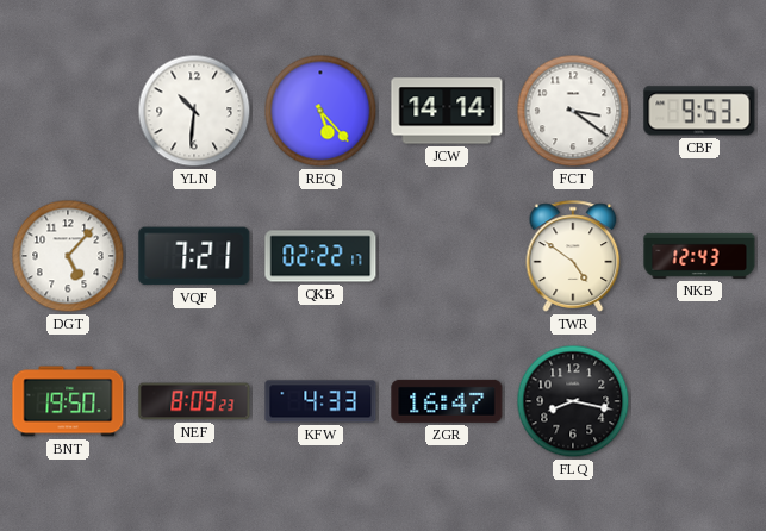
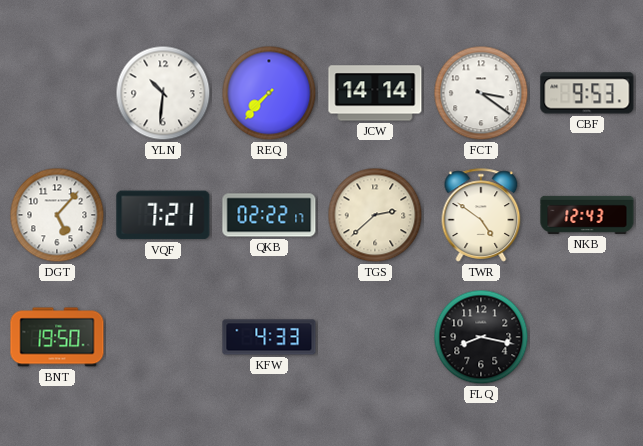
REQ: 5:23 -> 7:37 (269, 93)
TGS: none -> 2:38 (375, 215)
NEF: 8:09 -> none (194, 401)
ZGR: 16:47 -> none (447, 401)
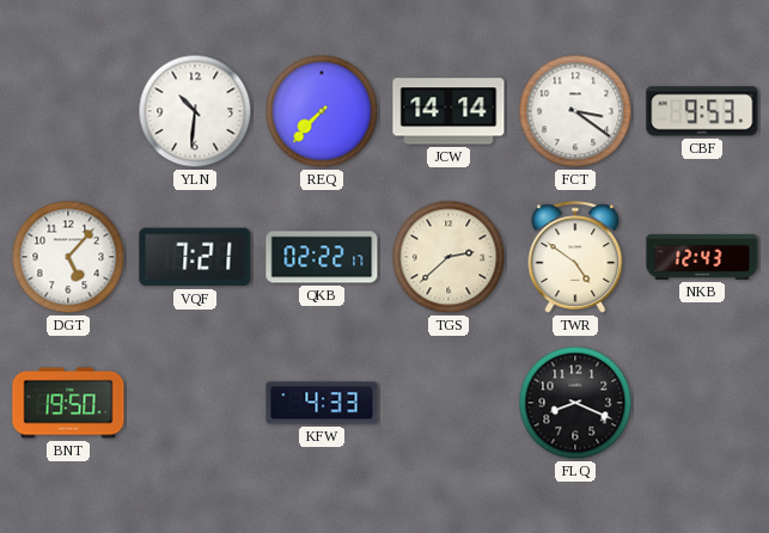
FLQ: 8:17 -> 8:19 (575, 403)
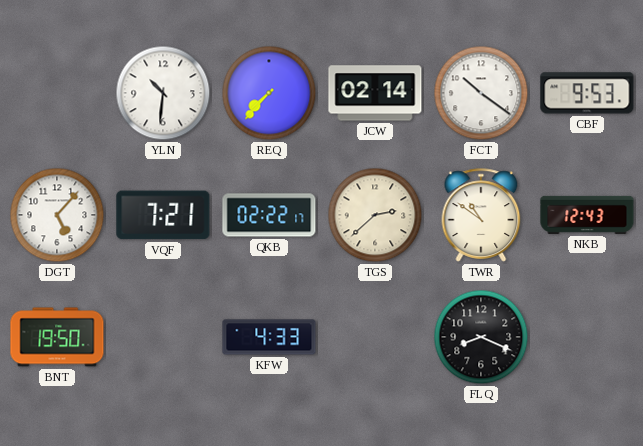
JCW: 14:14 -> 02:14 (375, 93)
FCT: 3:21 -> 10:21 (481, 93)
TWR: 4:51 -> 10:51 (481, 215)
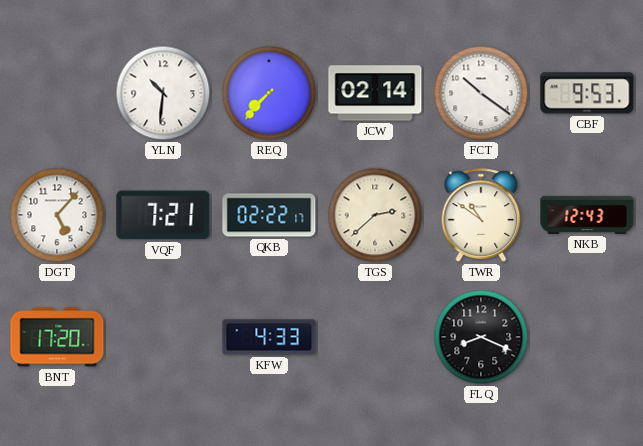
BNT: 19:50 -> 17:20 (57, 337)
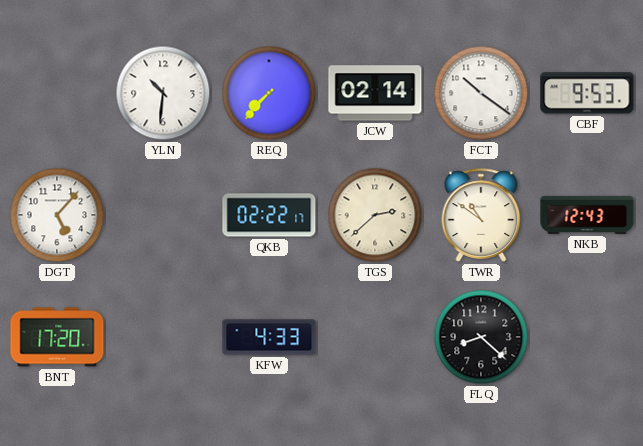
VQF: 7:21 -> none (163, 215)
FLQ: 8:19 -> 8:22 (481, 337)
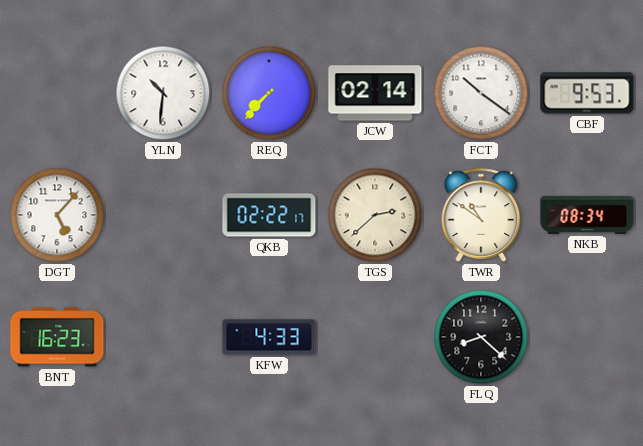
NKB: 12:43 -> 08:34 (587, 215)
BNT: 17:20 -> 16:23 (57, 337)
